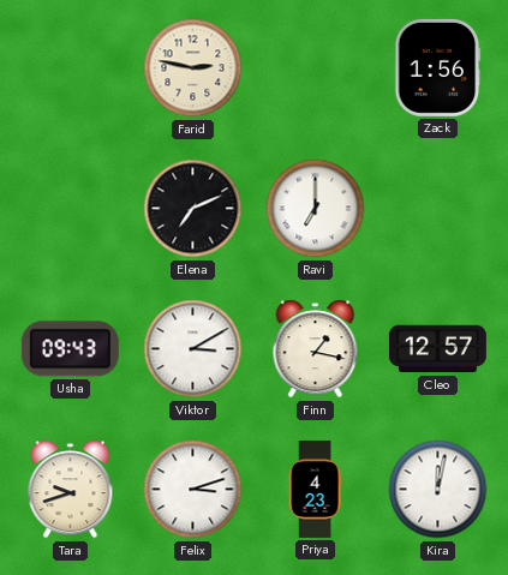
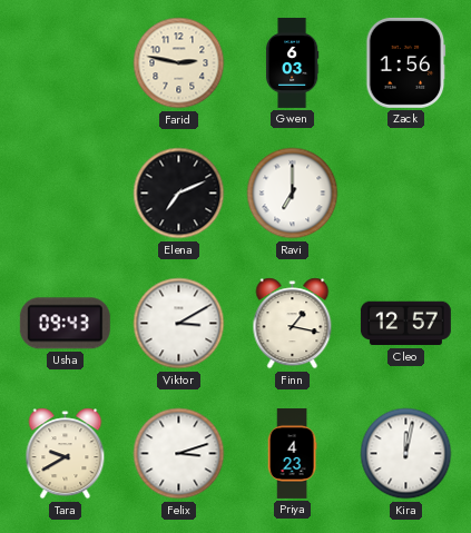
Gwen: none -> 6:03 (292, 62)
Tara: 9:42 -> 9:40 (66, 454)
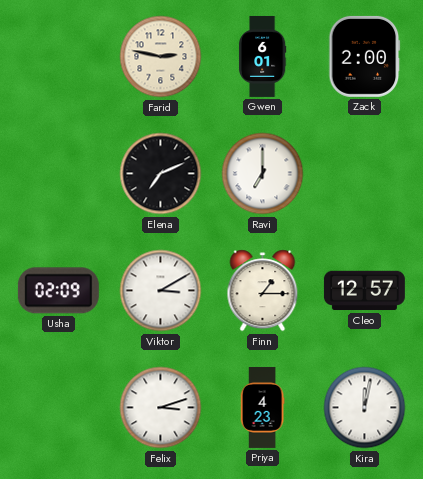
Gwen: 6:03 -> 6:01 (262, 56)
Zack: 1:56 -> 2:00 (365, 56)
Usha: 09:43 -> 02:09 (58, 291)
Finn: 1:17 -> 1:15 (263, 291)
Tara: 9:40 -> none (66, 454)
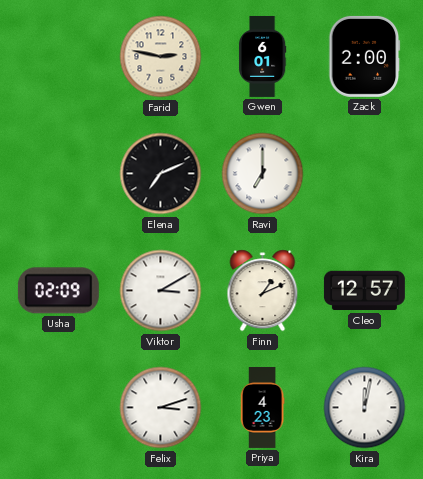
Finn: 1:15 -> 1:11 (263, 291)
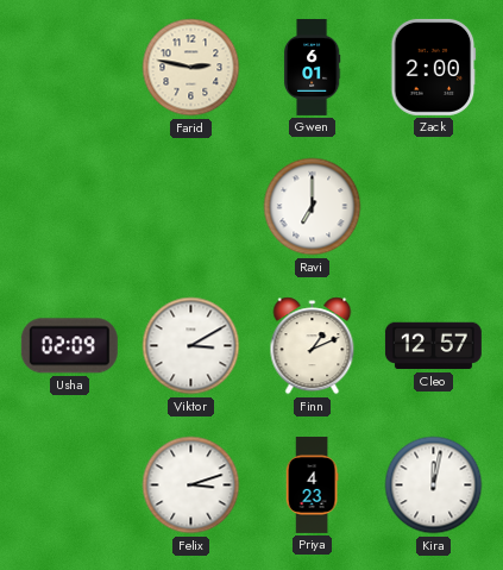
Elena: 7:11 -> none (161, 174)
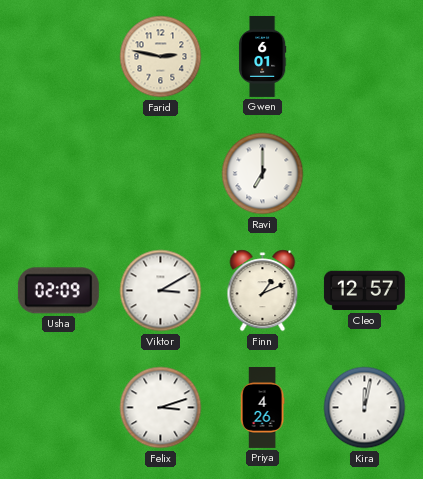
Zack: 2:00 -> none (434, 67)
Priya: 4:23 -> 4:26 (262, 407)
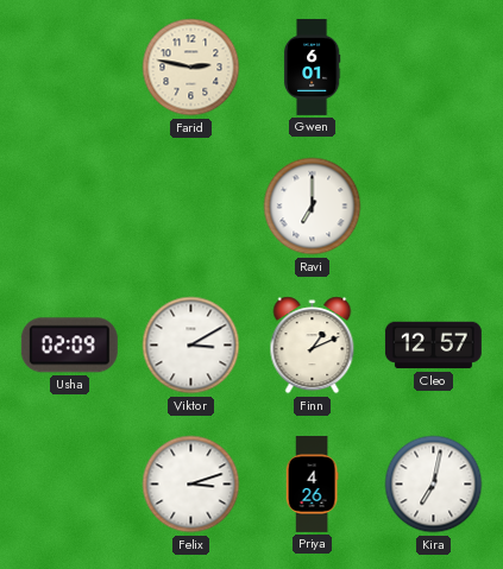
Kira: 12:02 -> 7:02 (434, 485)
